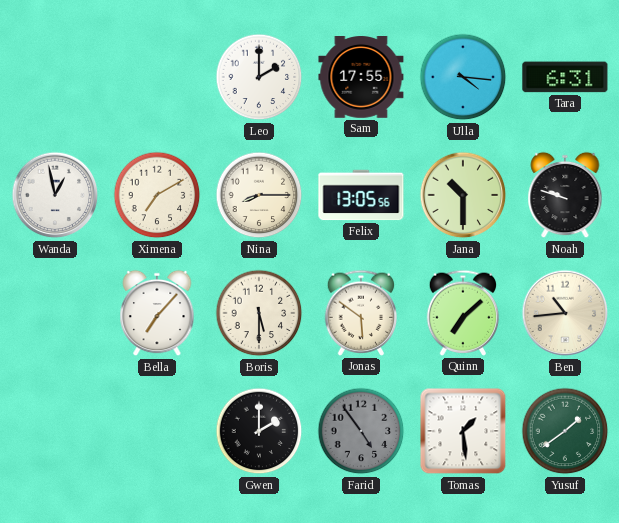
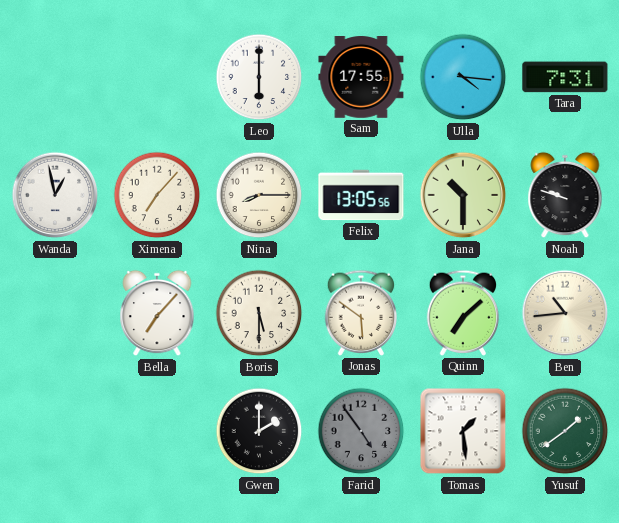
Leo: 2:00 -> 6:00 (259, 77)
Tara: 6:31 -> 7:31 (565, 77)
Ximena: 7:10 -> 7:07 (157, 195)
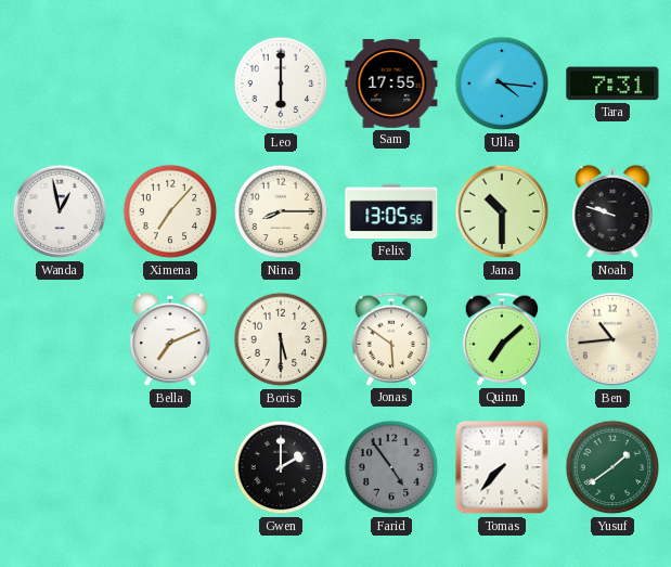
Bella: 7:07 -> 7:11 (170, 339)
Tomas: 1:29 -> 7:37 (502, 467)
